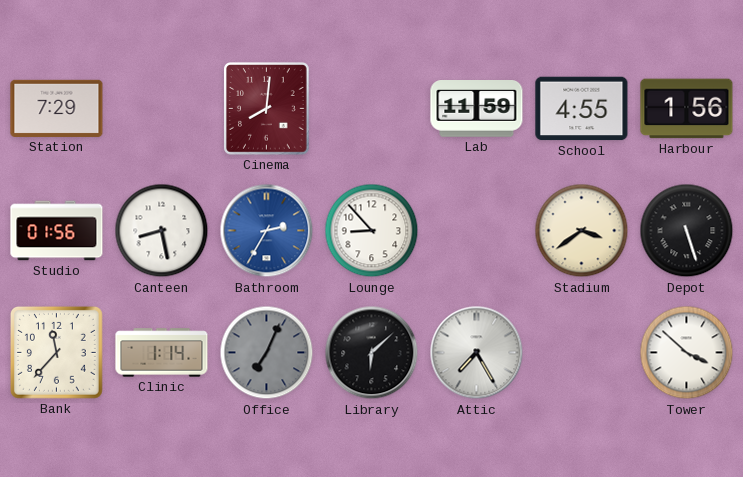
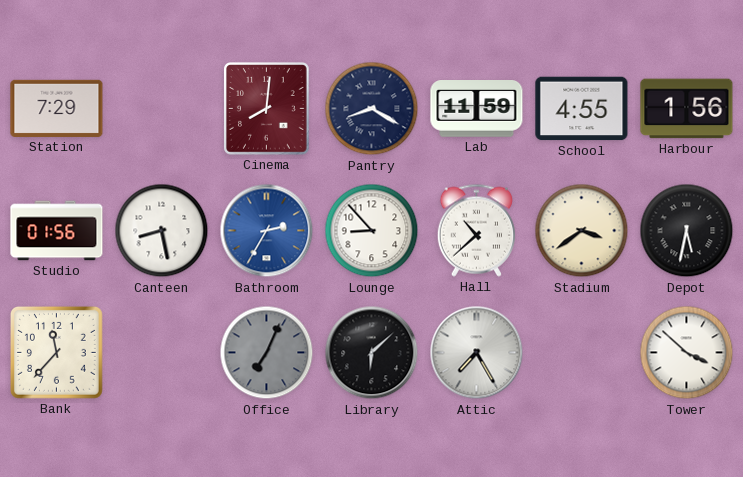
Pantry: none -> 8:20 (372, 109)
Hall: none -> 10:38 (476, 230)
Depot: 5:27 -> 5:32 (687, 231)
Clinic: 1:14 -> none (162, 353)
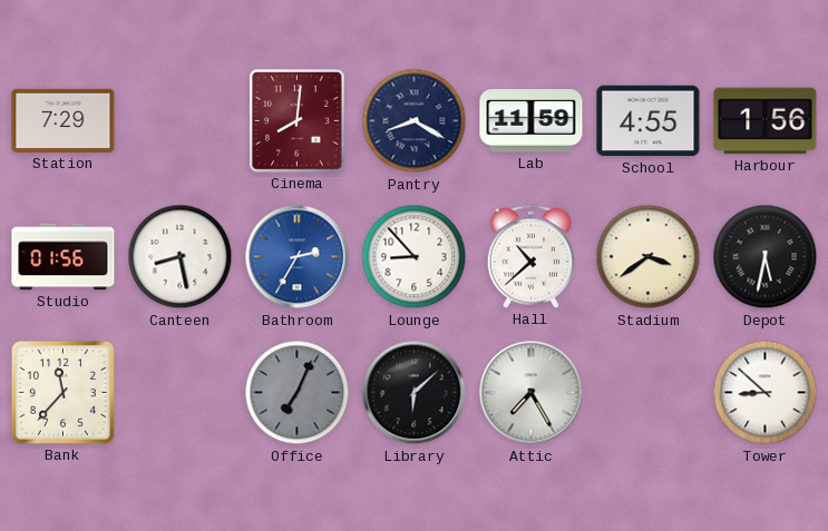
Tower: 3:52 -> 8:52 (766, 393)
